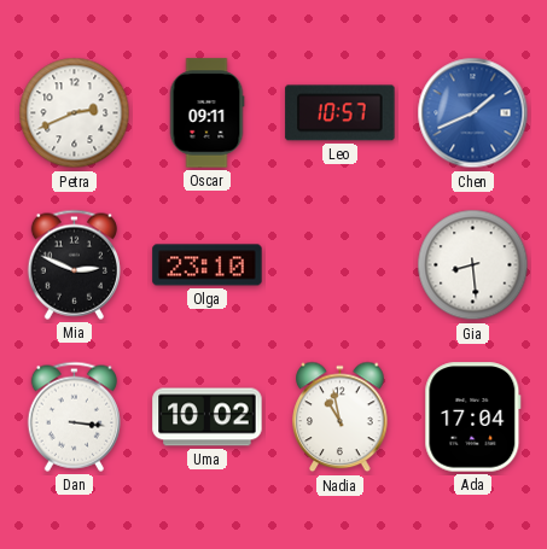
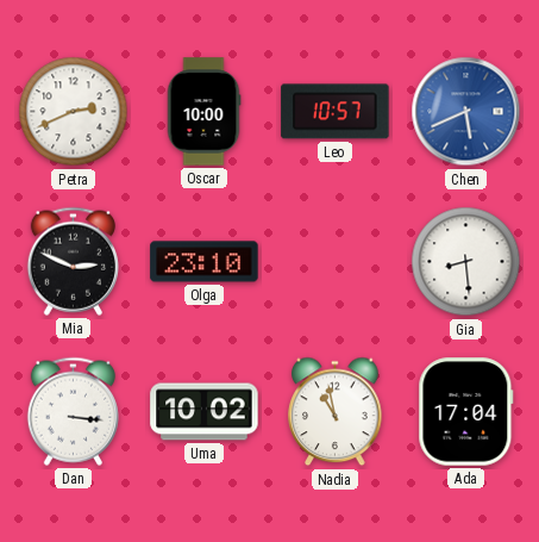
Oscar: 09:11 -> 10:00 (203, 112)
Chen: 1:41 -> 5:41 (466, 112)
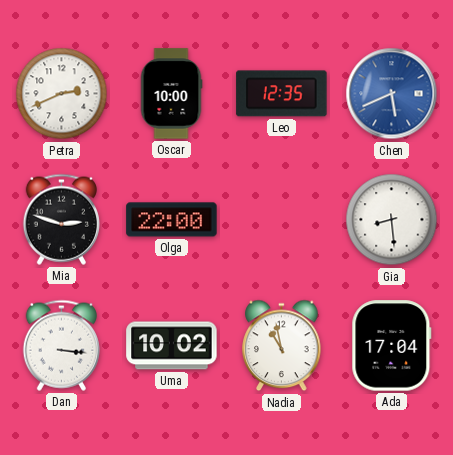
Leo: 10:57 -> 12:35 (282, 94)
Mia: 2:49 -> 2:48 (61, 219)
Olga: 23:10 -> 22:00 (172, 220)
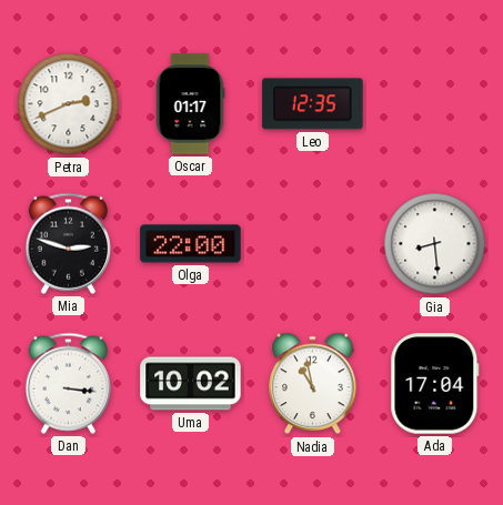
Oscar: 10:00 -> 01:17 (190, 104)
Chen: 5:41 -> none (392, 94)
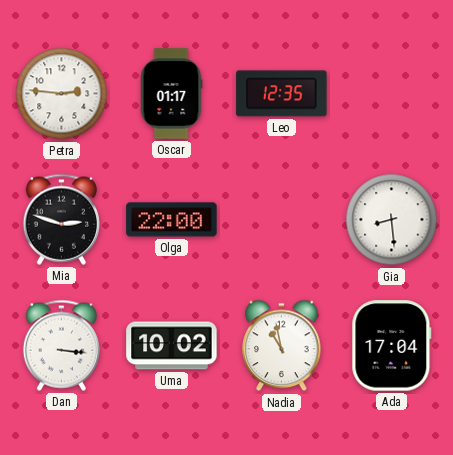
Petra: 2:41 -> 2:46 (62, 94)
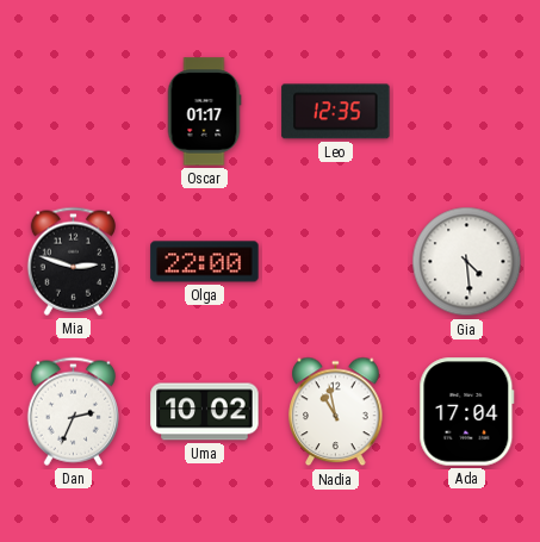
Petra: 2:46 -> none (62, 94)
Gia: 8:29 -> 4:29 (467, 262)
Dan: 3:16 -> 2:34 (73, 411)
